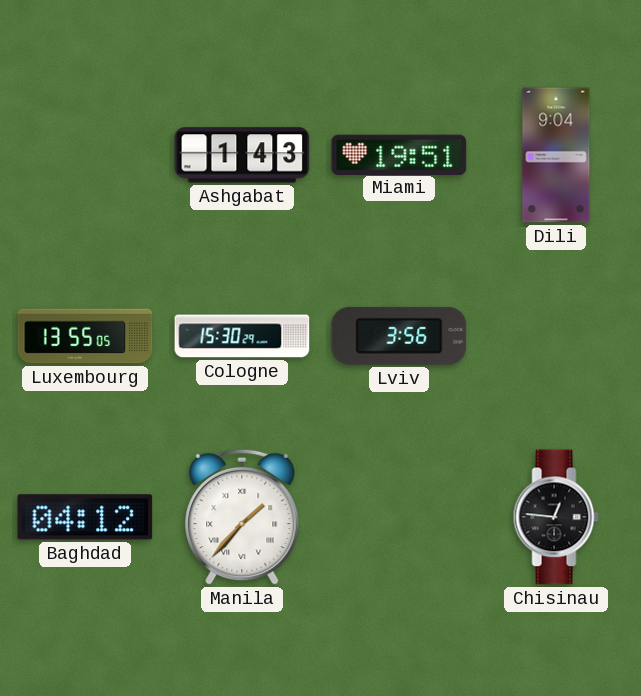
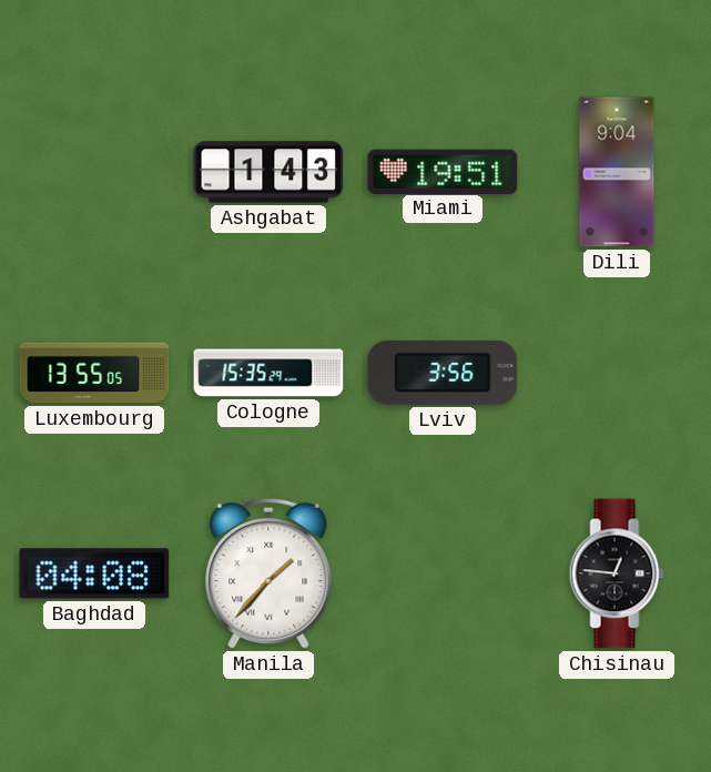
Cologne: 15:30 -> 15:35 (268, 373)
Baghdad: 04:12 -> 04:08 (94, 573)
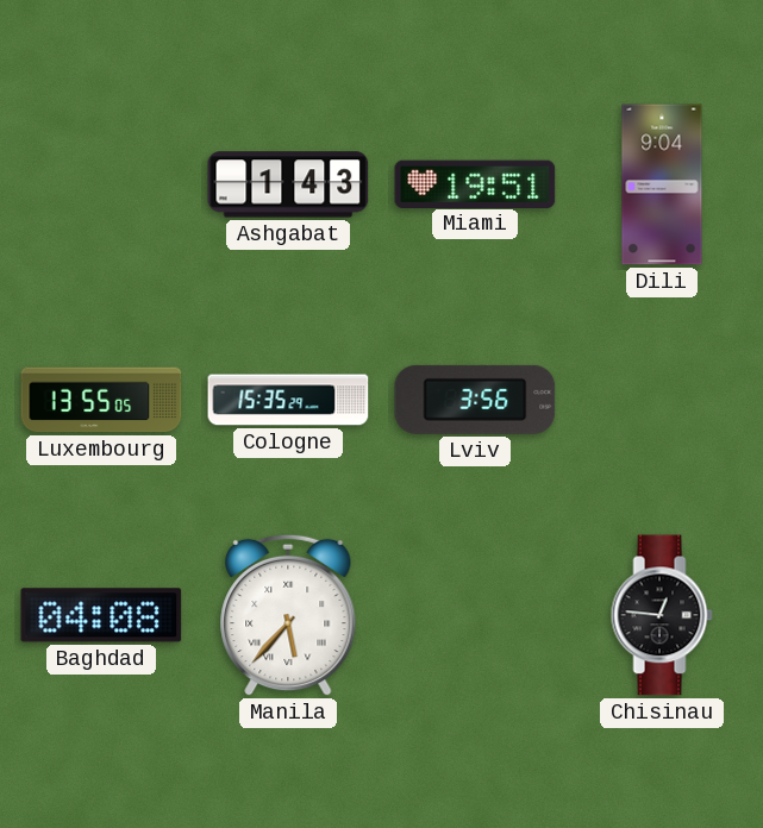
Manila: 1:37 -> 5:37 (288, 615)
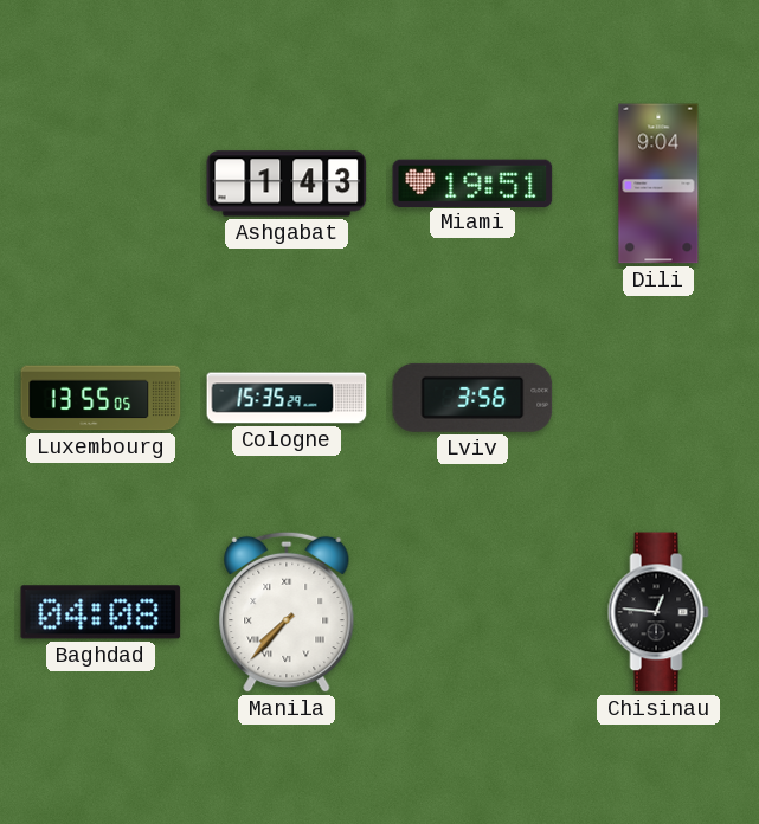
Manila: 5:37 -> 7:37 (287, 612)
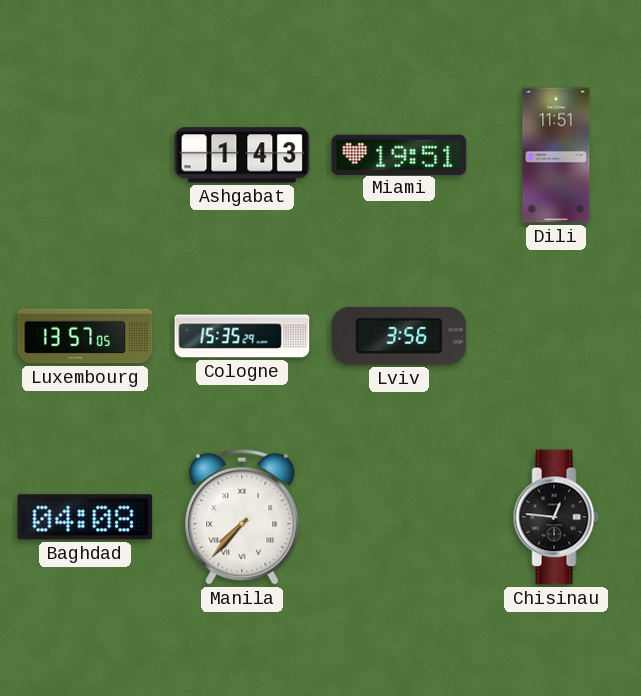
Dili: 9:04 -> 11:51 (556, 155)
Luxembourg: 13:55 -> 13:57 (85, 336)
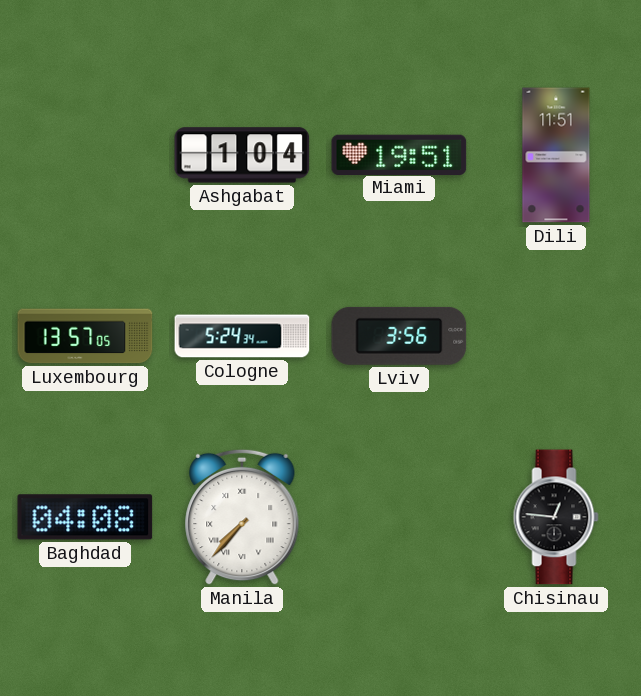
Ashgabat: 1:43 -> 1:04 (242, 155)
Cologne: 15:35 -> 5:24 (242, 336)
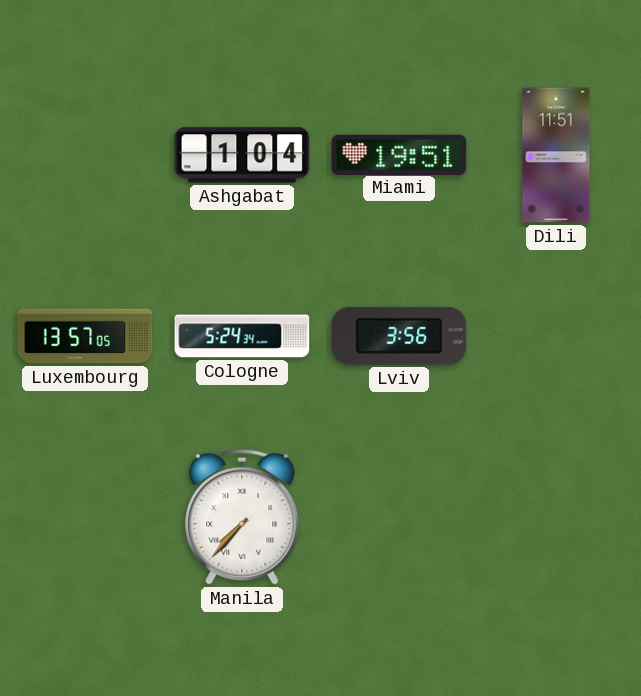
Baghdad: 04:08 -> none (85, 517)
Chisinau: 12:46 -> none (556, 517)
